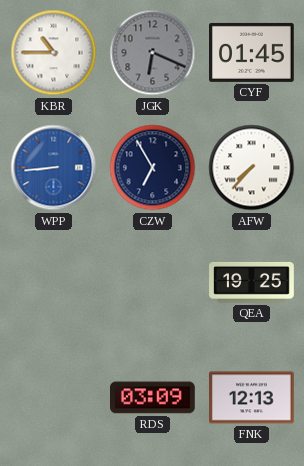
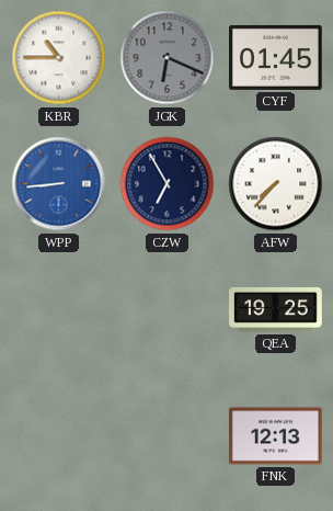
RDS: 03:09 -> none (153, 398)
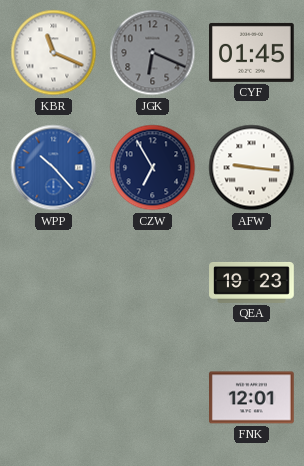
KBR: 10:45 -> 11:19 (54, 53)
WPP: 8:44 -> 10:23 (54, 168)
AFW: 7:37 -> 9:16 (252, 168)
QEA: 19:25 -> 19:23 (252, 282)
FNK: 12:13 -> 12:01 (252, 398)
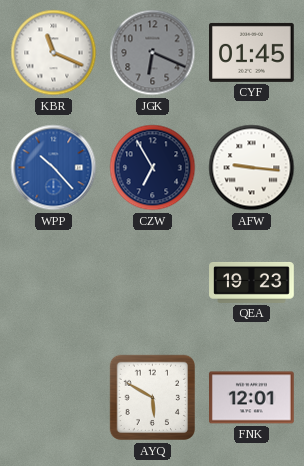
AYQ: none -> 5:50 (153, 398)
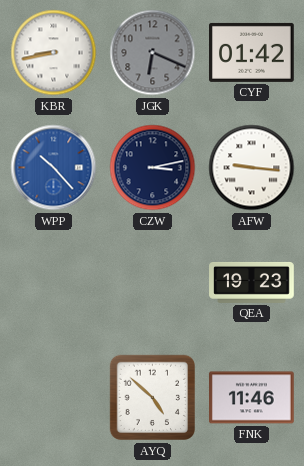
KBR: 11:19 -> 8:43 (54, 53)
CYF: 01:45 -> 01:42 (252, 52)
CZW: 6:55 -> 3:13 (153, 168)
AYQ: 5:50 -> 4:52 (153, 398)
FNK: 12:01 -> 11:46 (252, 398)
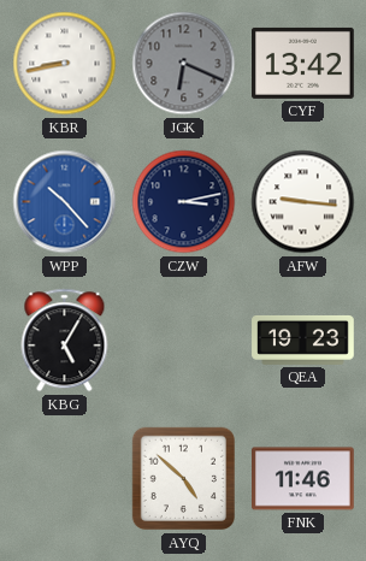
CYF: 01:42 -> 13:42 (303, 63)
KBG: none -> 5:05 (65, 341)
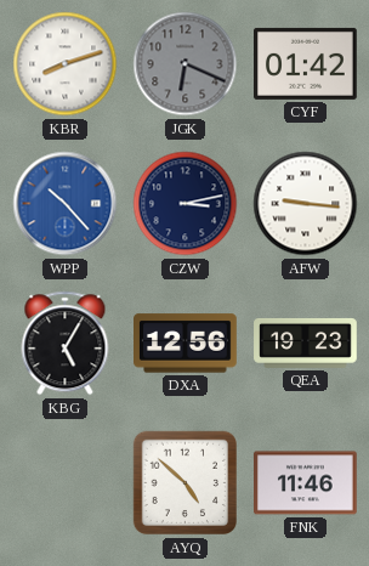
KBR: 8:43 -> 8:12 (66, 64)
CYF: 13:42 -> 01:42 (306, 63)
DXA: none -> 12:56 (186, 344)
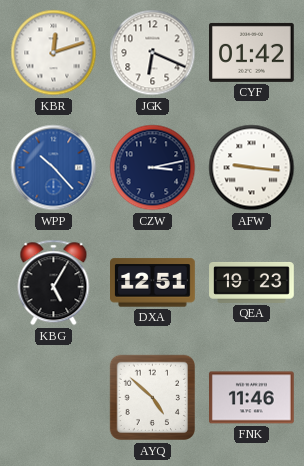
KBR: 8:12 -> 12:12 (54, 53)
JGK dial: grey -> white (153, 53)
DXA: 12:56 -> 12:51 (153, 283)
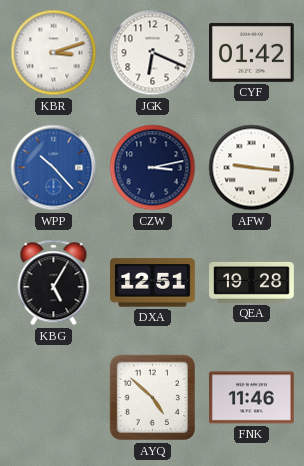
KBR: 12:12 -> 3:12 (54, 53)
QEA: 19:23 -> 19:28 (252, 282)
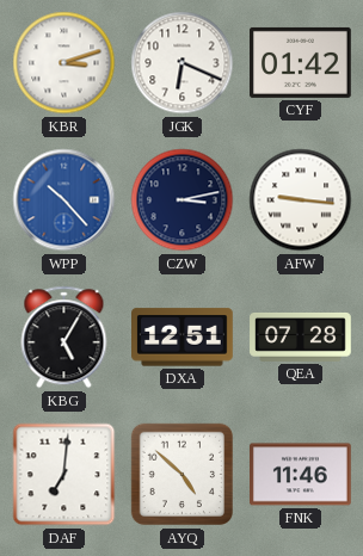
QEA: 19:28 -> 07:28 (301, 336)
DAF: none -> 7:01 (64, 475)
